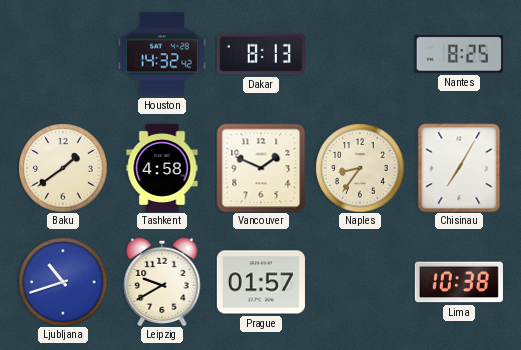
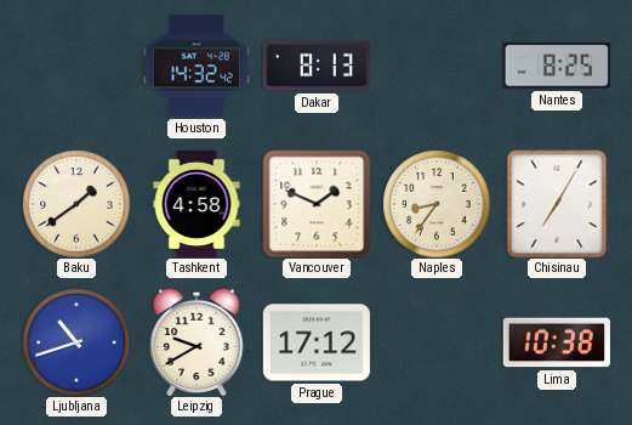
Prague: 01:57 -> 17:12 (317, 342)
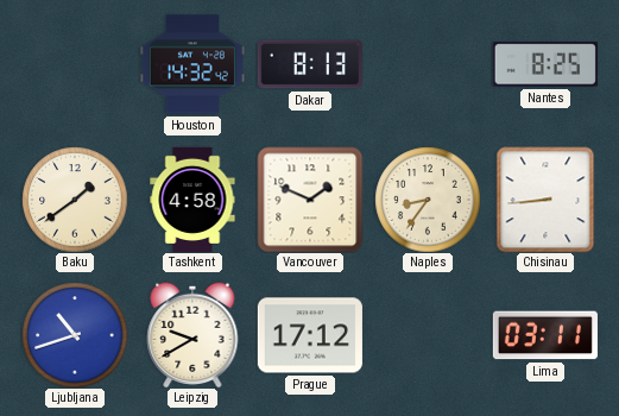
Chisinau: 7:05 -> 8:44 (545, 200)
Lima: 10:38 -> 03:11 (545, 335)
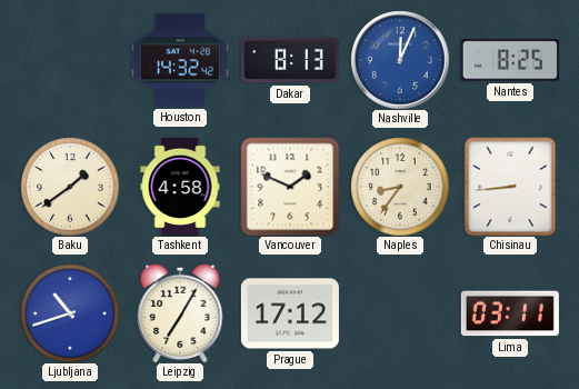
Nashville: none -> 12:04 (400, 60)
Leipzig: 9:40 -> 7:05 (180, 313)
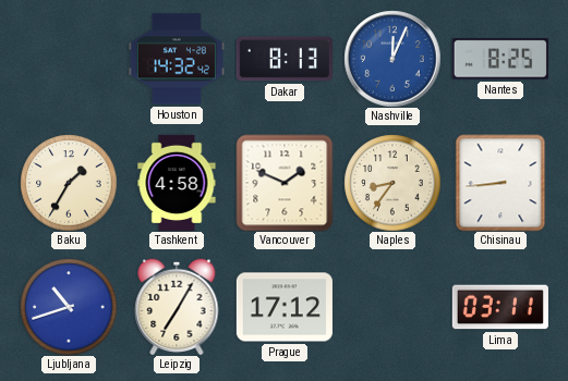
Baku: 1:39 -> 1:35 (69, 183)
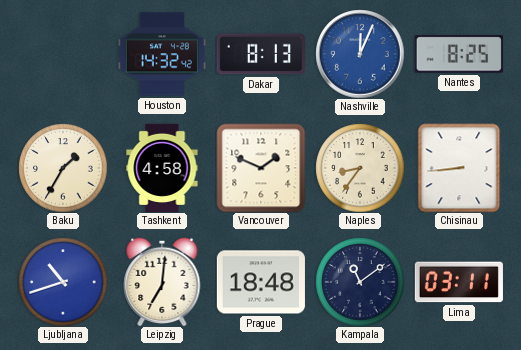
Leipzig: 7:05 -> 7:01 (162, 282)
Prague: 17:12 -> 18:48 (261, 282)
Kampala: none -> 11:09 (360, 282)
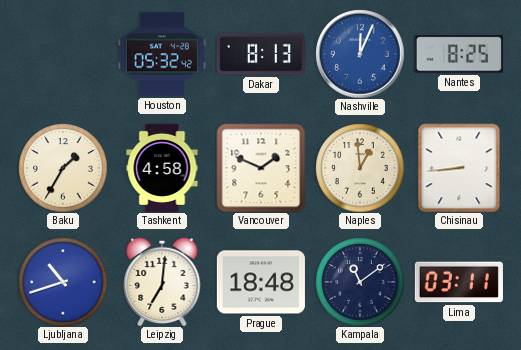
Houston: 14:32 -> 05:32 (162, 54)
Naples: 8:36 -> 12:59 (360, 168)
